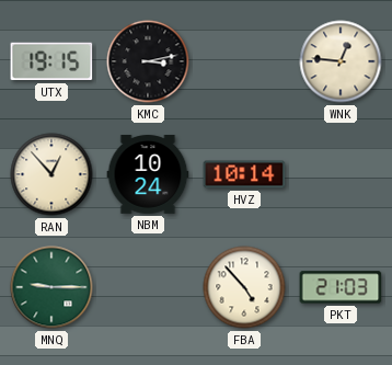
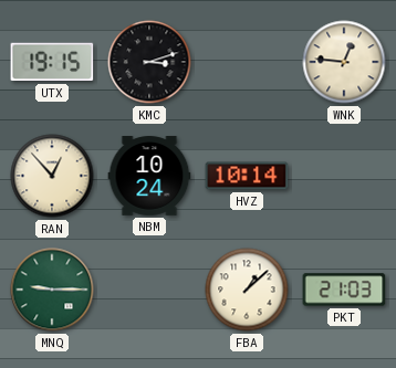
KMC: 3:13 -> 3:12 (149, 62)
FBA: 4:53 -> 1:08 (247, 290)
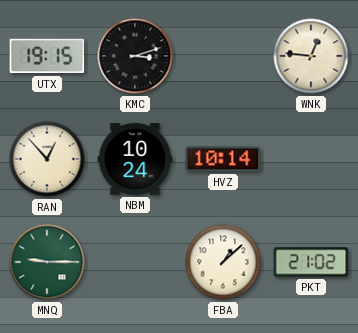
PKT: 21:03 -> 21:02 (311, 262)
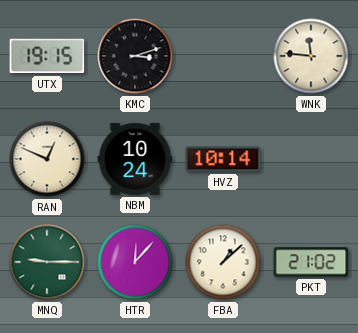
WNK: 12:46 -> 11:46 (311, 56)
RAN: 12:53 -> 12:49 (47, 159)
HTR: none -> 12:07 (135, 262)
